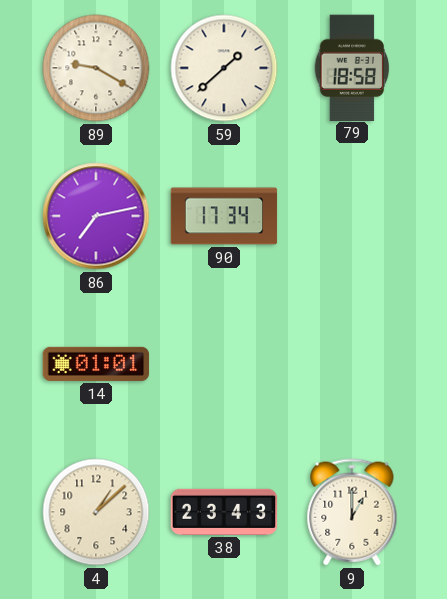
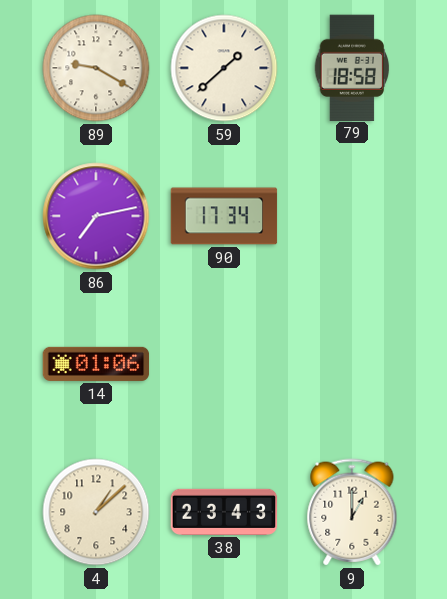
14: 01:01 -> 01:06 (96, 364)
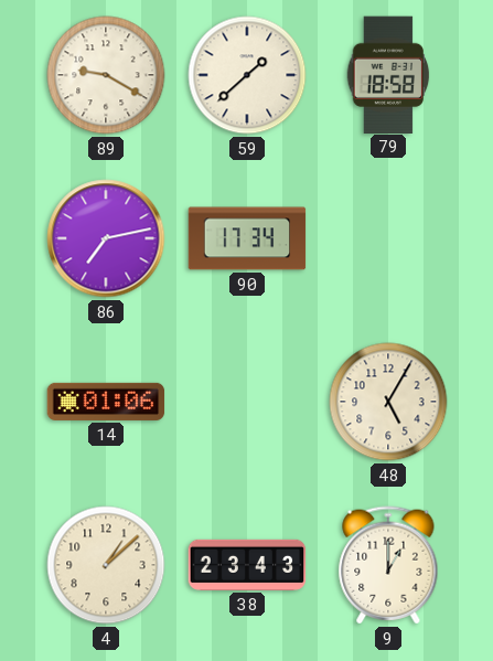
48: none -> 5:05 (388, 402)
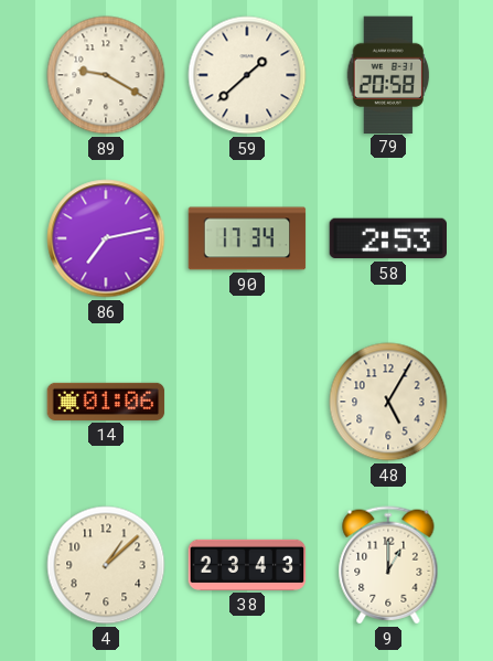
79: 18:58 -> 20:58 (388, 74)
58: none -> 2:53 (387, 238)
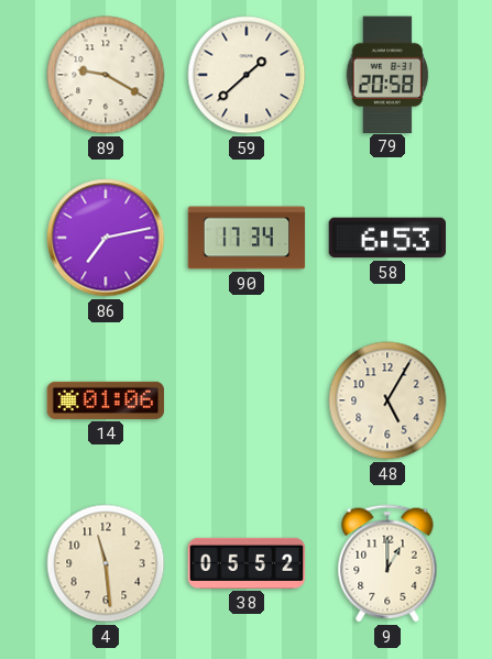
58: 2:53 -> 6:53 (386, 238)
4: 1:08 -> 11:29 (106, 563)
38: 23:43 -> 05:52 (247, 563)
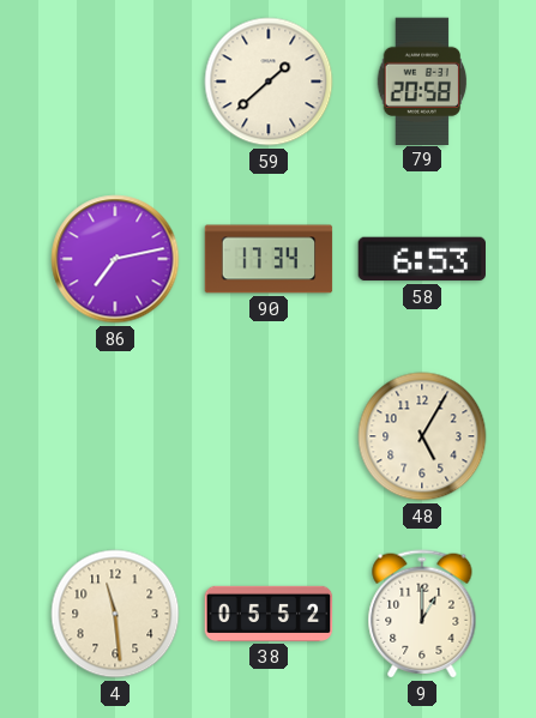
89: 9:20 -> none (106, 75)
14: 01:06 -> none (106, 400)
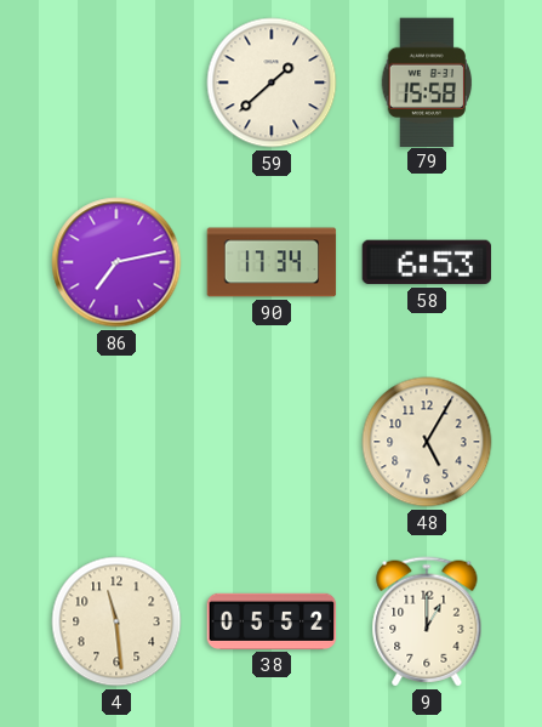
79: 20:58 -> 15:58 (427, 81)
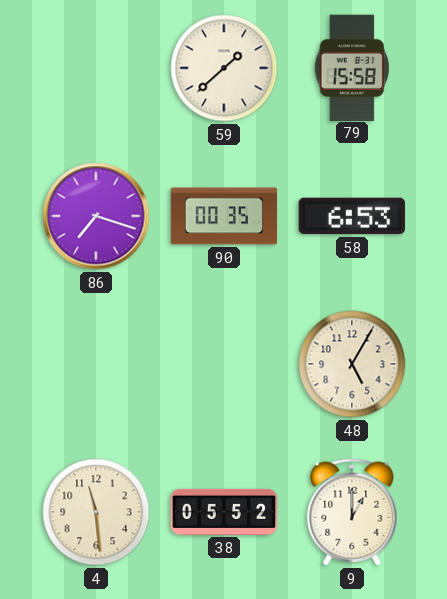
86: 7:13 -> 7:18 (96, 216)
90: 17:34 -> 00:35 (224, 216)
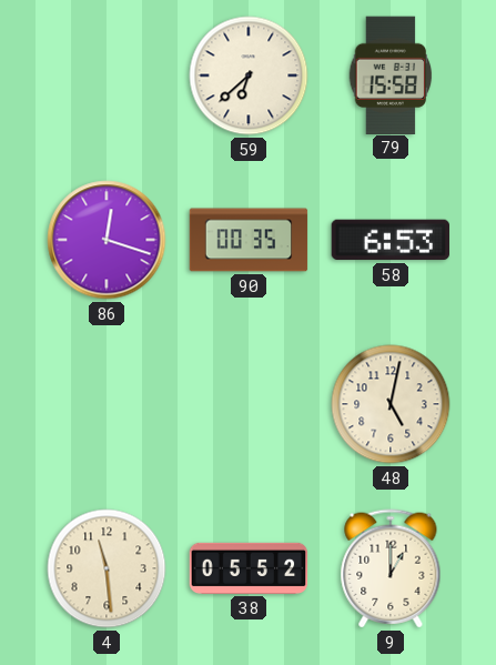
59: 1:38 -> 6:38 (249, 75)
86: 7:18 -> 12:18 (107, 240)
48: 5:05 -> 5:02 (391, 404)
